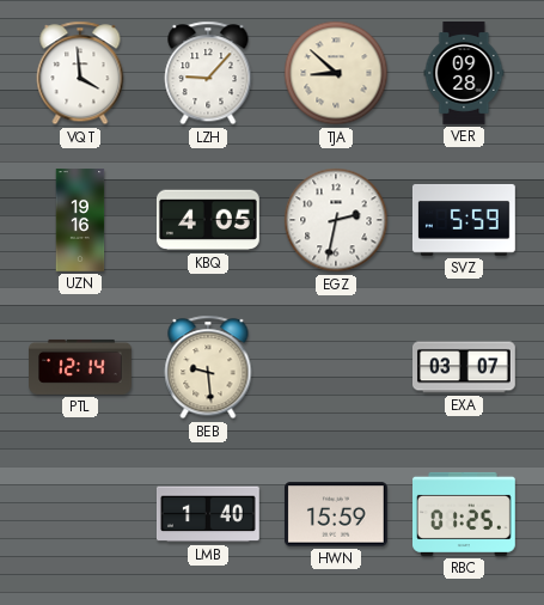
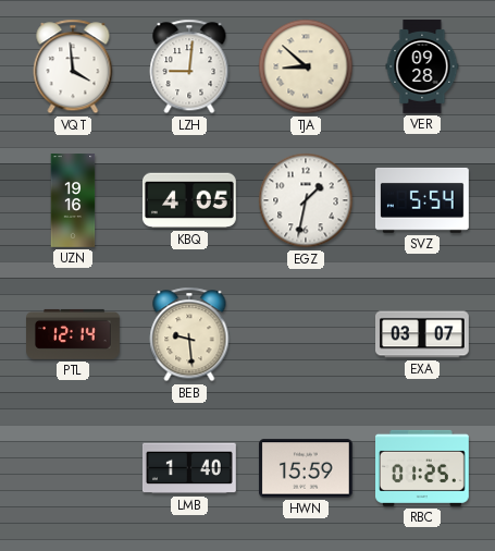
LZH: 9:07 -> 9:01 (189, 66)
EGZ: 2:32 -> 1:32 (306, 200)
SVZ: 5:59 -> 5:54 (422, 200)
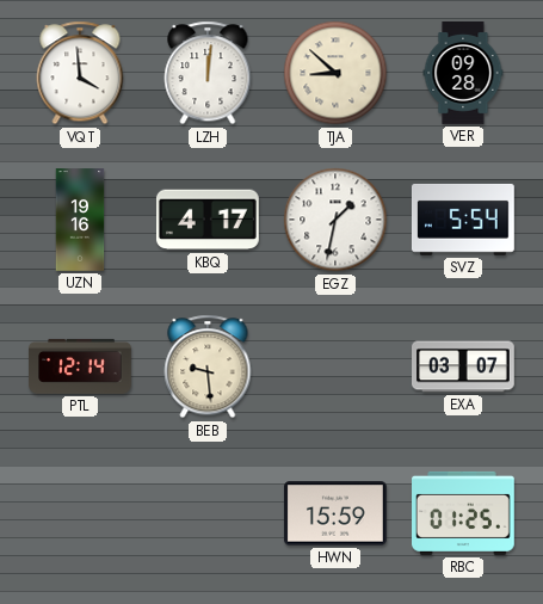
LZH: 9:01 -> 12:01 (208, 73)
KBQ: 4:05 -> 4:17 (208, 220)
LMB: 1:40 -> none (189, 468)
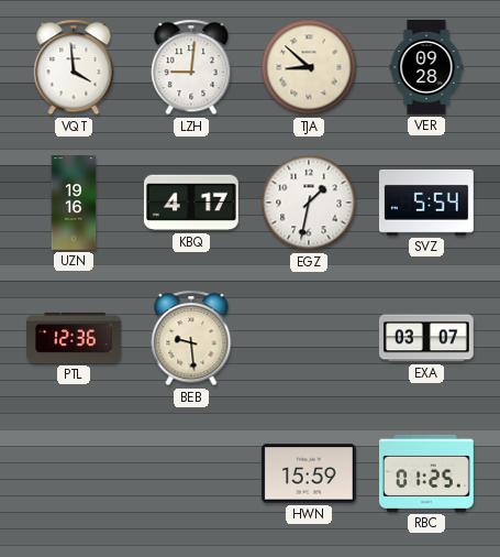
LZH: 12:01 -> 9:01 (191, 67)
PTL: 12:14 -> 12:36 (75, 338)
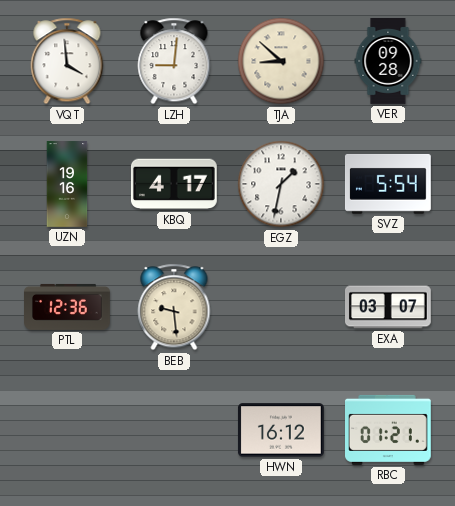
HWN: 15:59 -> 16:12 (281, 430)
RBC: 01:25 -> 01:21 (389, 430)
